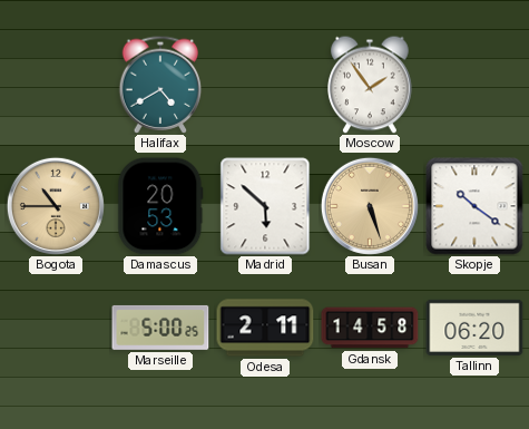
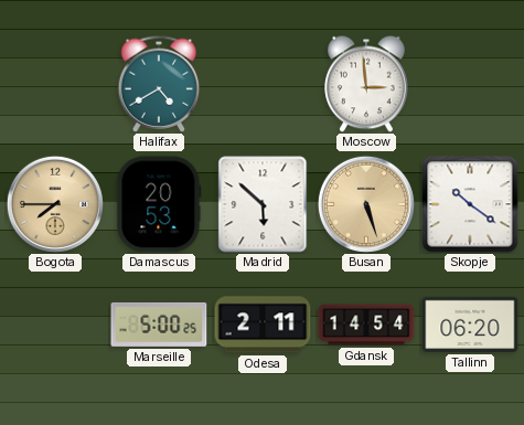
Moscow: 1:54 -> 2:59 (366, 84)
Bogota: 10:45 -> 7:45 (55, 204)
Gdansk: 14:58 -> 14:54 (366, 325)
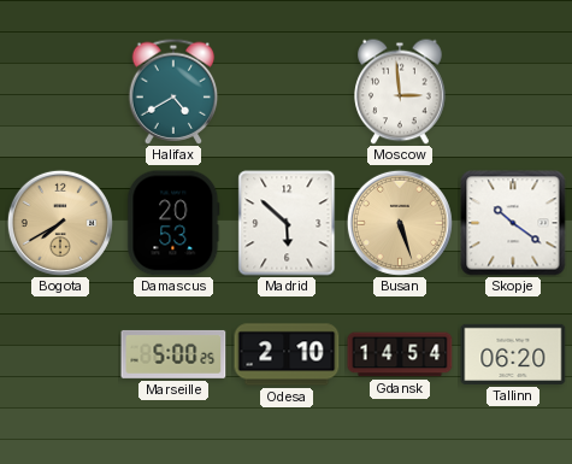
Bogota: 7:45 -> 7:40 (60, 223)
Odesa: 2:11 -> 2:10 (287, 354)
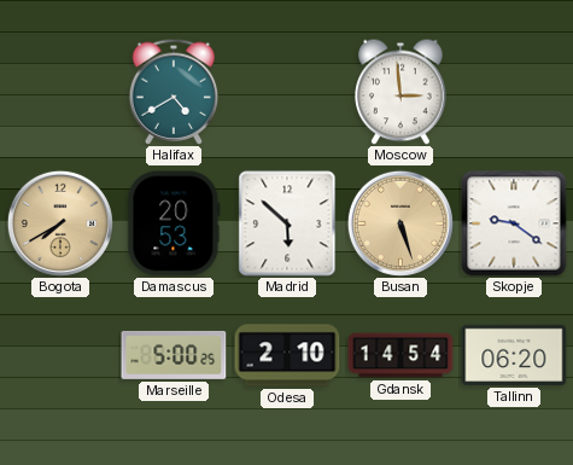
Skopje: 10:21 -> 9:21 (514, 223)
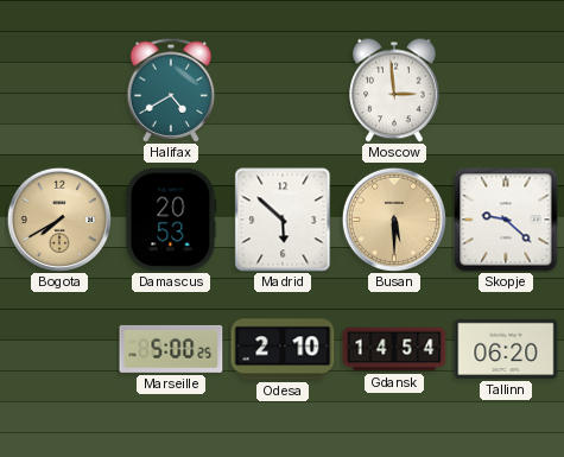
Busan: 5:27 -> 5:30 (394, 220)
Skopje: 9:21 -> 9:22 (506, 220)
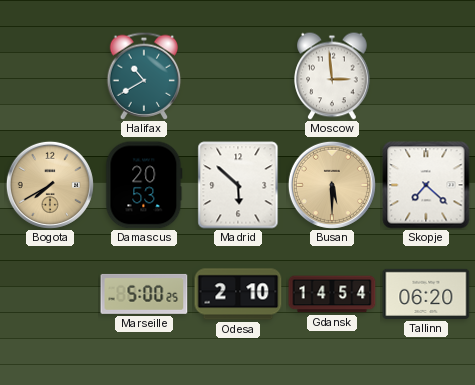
Halifax: 4:40 -> 10:40 (144, 76)
Skopje: 9:22 -> 7:22 (426, 185)
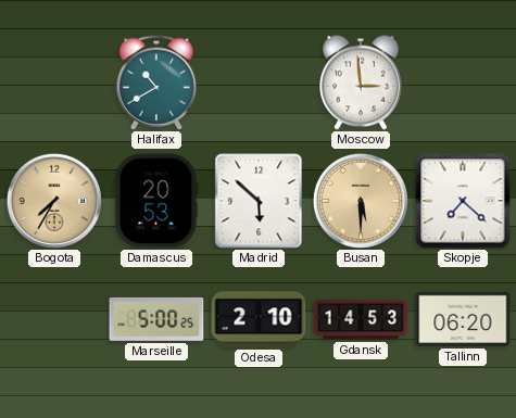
Bogota: 7:40 -> 7:35 (54, 201)
Gdansk: 14:54 -> 14:53 (361, 319)
